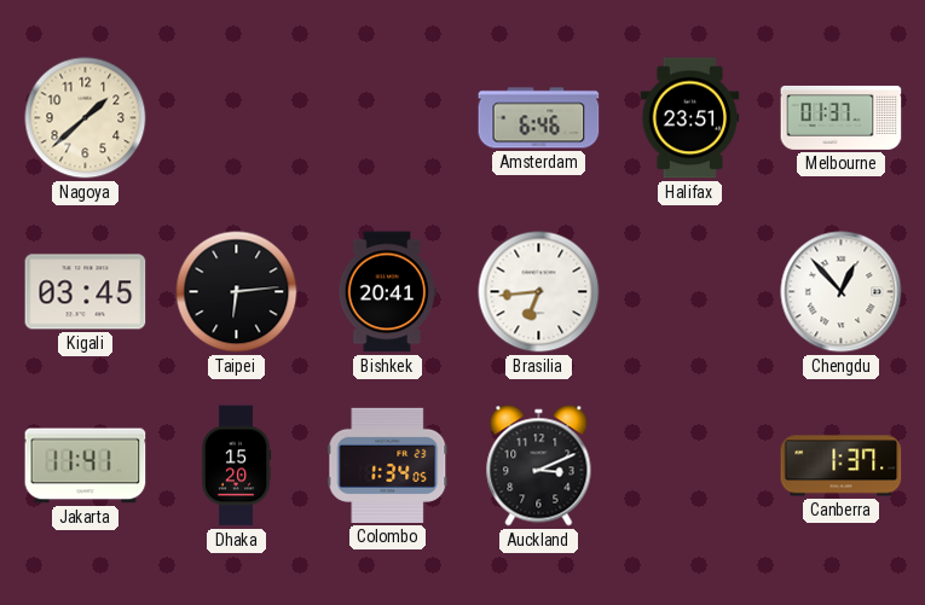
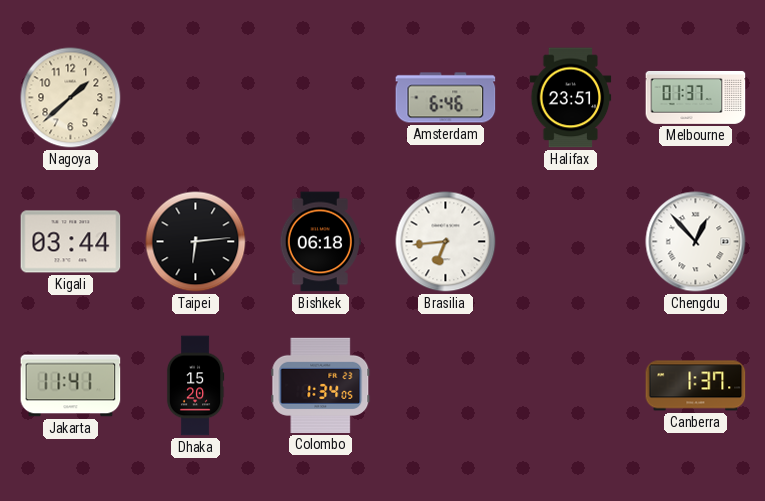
Kigali: 03:45 -> 03:44 (71, 242)
Bishkek: 20:41 -> 06:18 (320, 242)
Auckland: 3:11 -> none (539, 466)
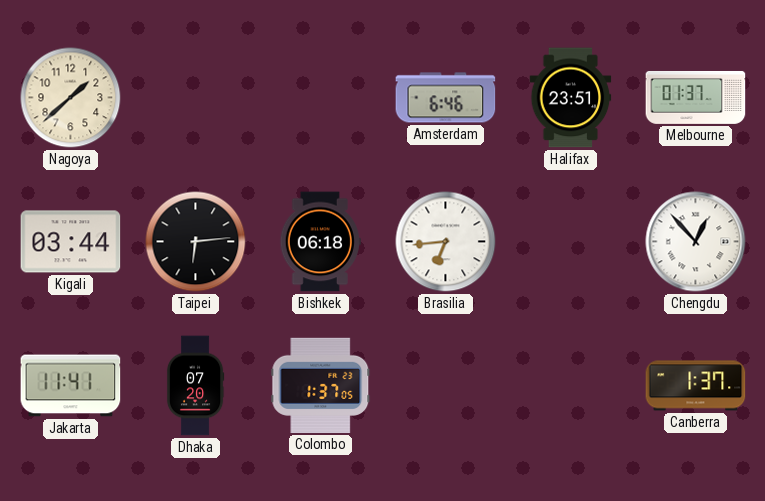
Dhaka: 15:20 -> 07:20 (195, 386)
Colombo: 1:34 -> 1:37 (321, 385)
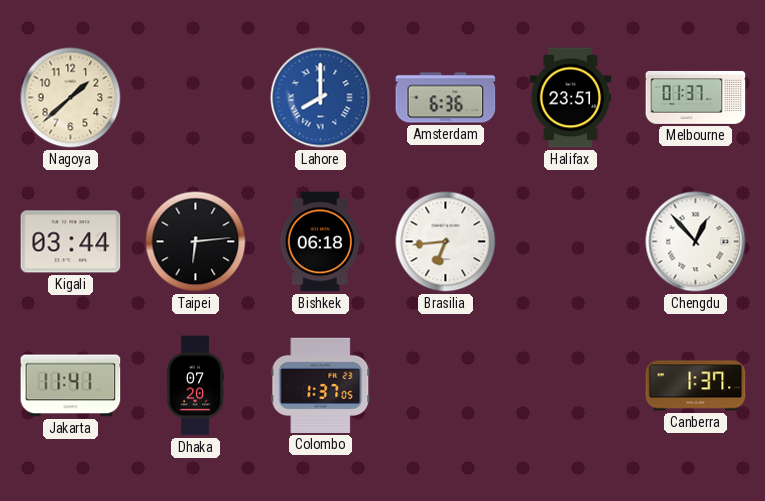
Lahore: none -> 8:00 (321, 98)
Amsterdam: 6:46 -> 6:36 (446, 98)
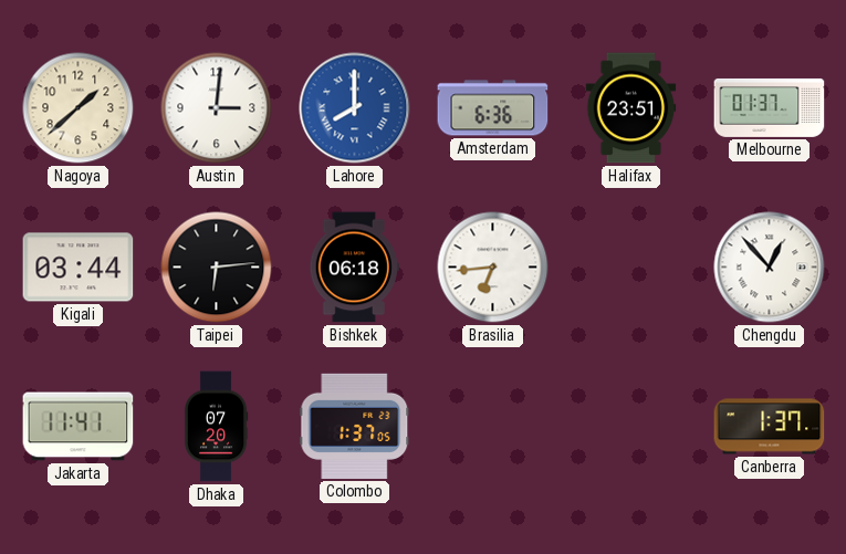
Austin: none -> 3:01 (217, 108)
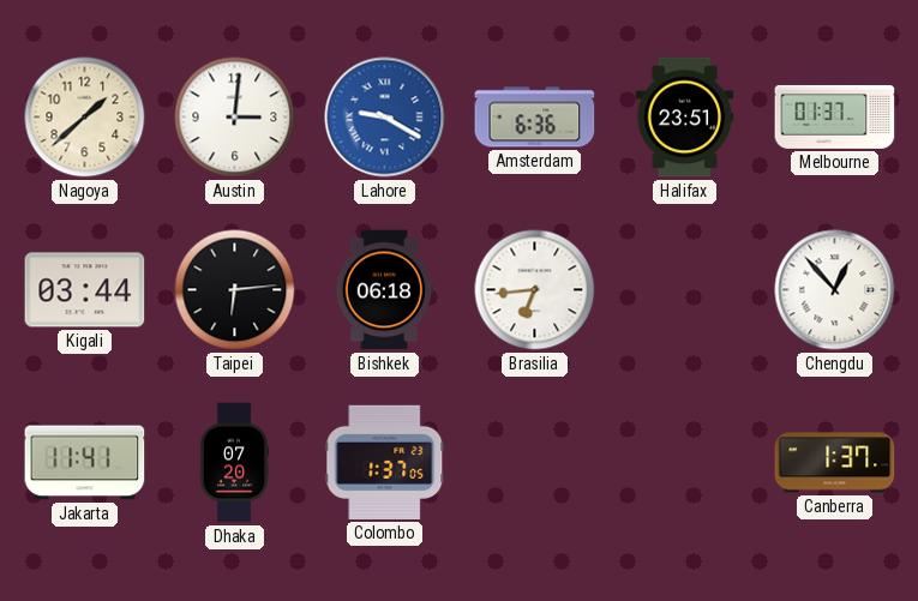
Lahore: 8:00 -> 9:20 (385, 118)
